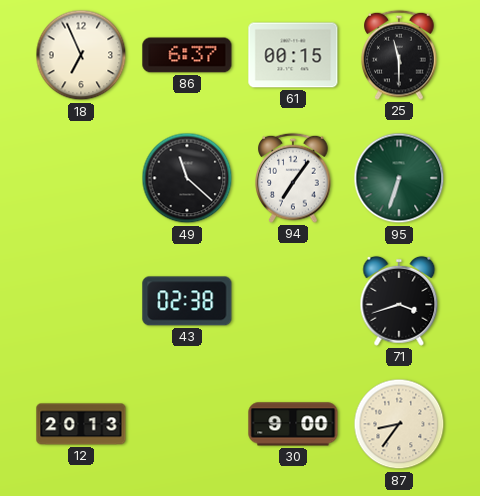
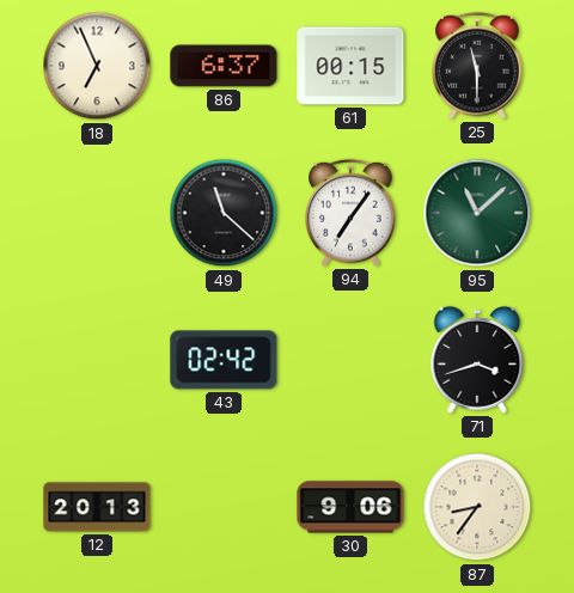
95: 6:33 -> 11:08 (477, 213)
43: 02:38 -> 02:42 (224, 360)
30: 9:00 -> 9:06 (350, 507)
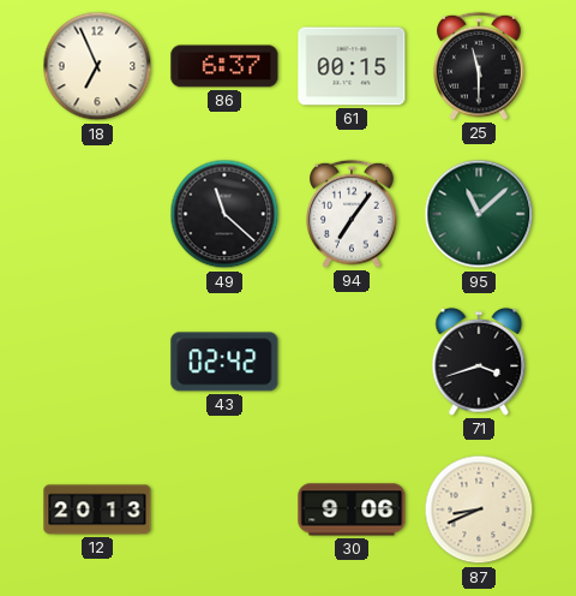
87: 8:36 -> 8:41 (479, 509)
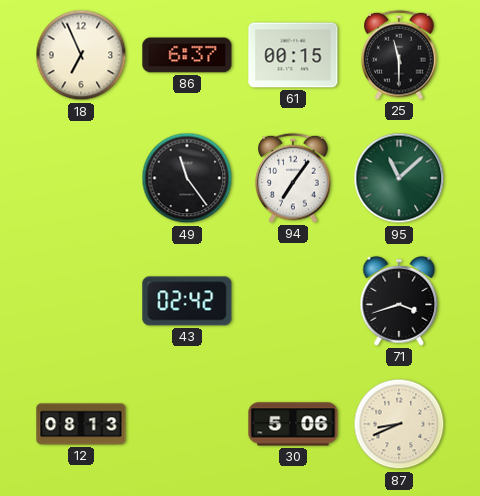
49: 11:22 -> 11:24 (187, 178)
12: 20:13 -> 08:13 (81, 424)
30: 9:06 -> 5:06 (293, 424)
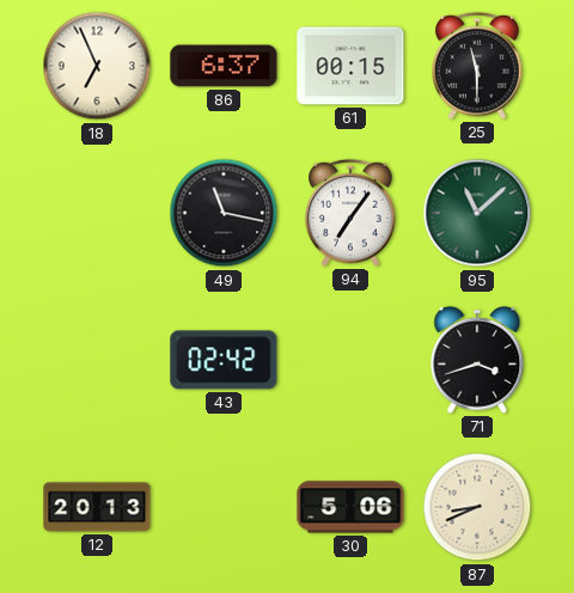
49: 11:24 -> 11:17 (224, 213)
12: 08:13 -> 20:13 (97, 507)
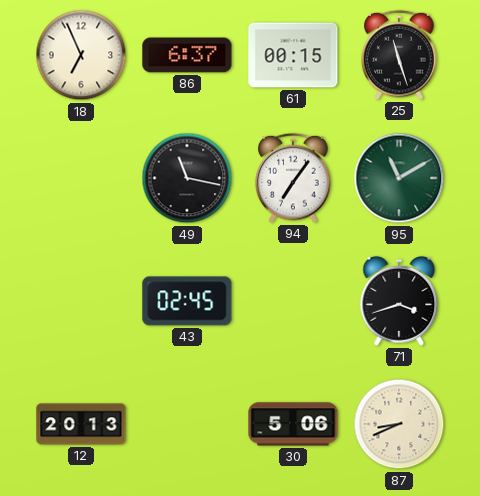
25: 11:30 -> 11:27 (399, 55)
95: 11:08 -> 11:10 (399, 178)
43: 02:42 -> 02:45 (187, 301)
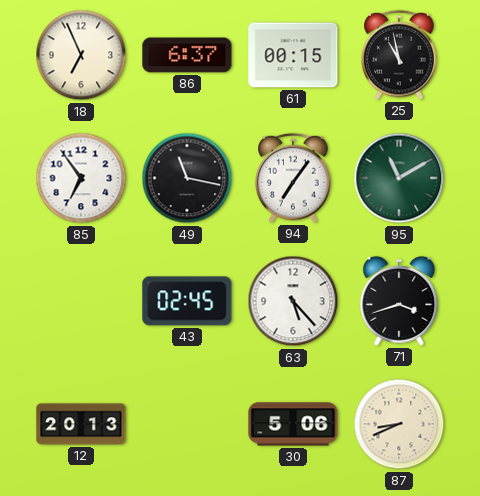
25: 11:27 -> 10:58 (399, 55)
85: none -> 6:54 (81, 178)
63: none -> 5:23 (293, 301)
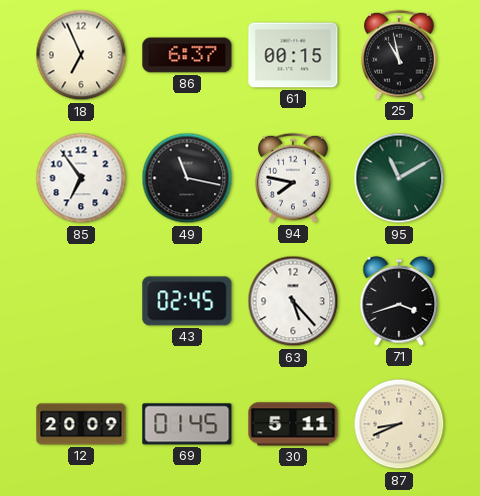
94: 7:06 -> 7:47 (293, 178)
12: 20:13 -> 20:09 (81, 424)
69: none -> 01:45 (187, 424)
30: 5:06 -> 5:11 (293, 424)
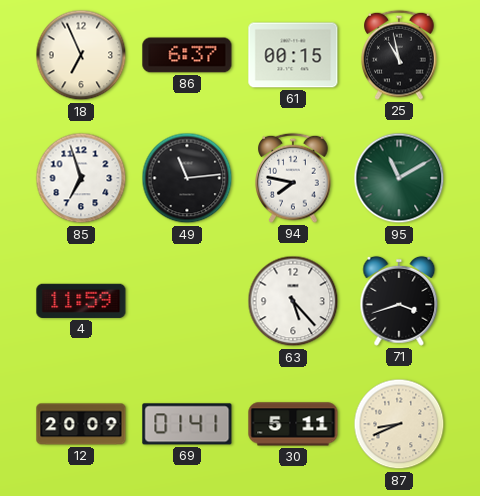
85: 6:54 -> 6:57 (81, 178)
49: 11:17 -> 11:14 (187, 178)
4: none -> 11:59 (81, 301)
43: 02:45 -> none (187, 301)
69: 01:45 -> 01:41 (187, 424)
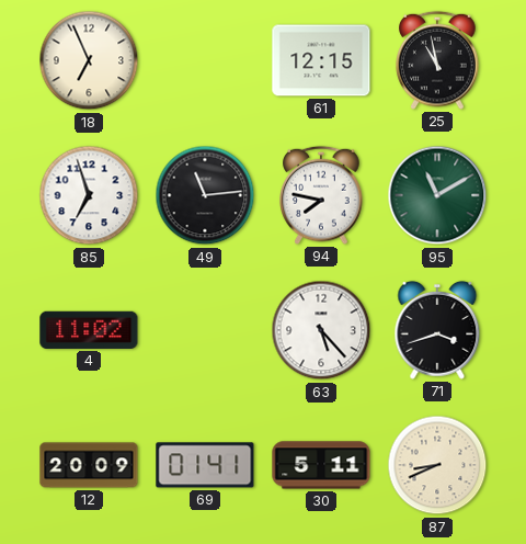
86: 6:37 -> none (187, 55)
61: 00:15 -> 12:15 (321, 60)
4: 11:59 -> 11:02 (89, 330)
